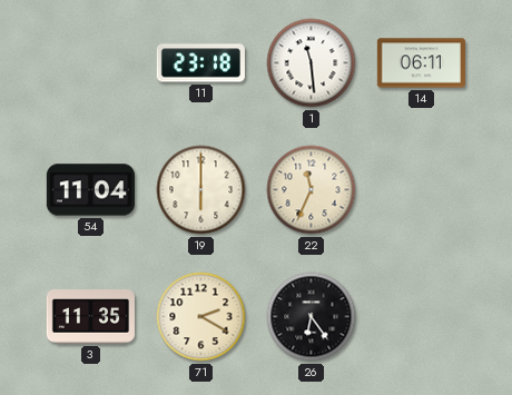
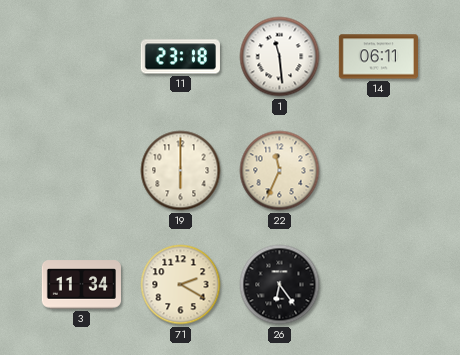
54: 11:04 -> none (90, 190)
3: 11:35 -> 11:34 (81, 285)
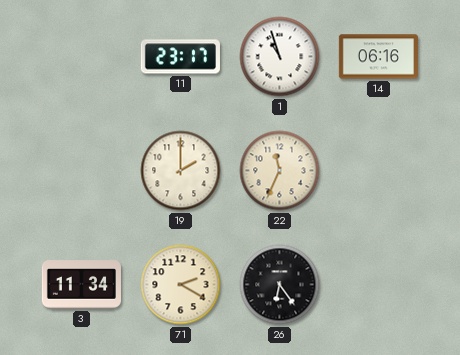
11: 23:18 -> 23:17 (180, 57)
1: 11:29 -> 10:57 (280, 57)
14: 06:11 -> 06:16 (378, 57)
19: 6:00 -> 2:00 (181, 171)
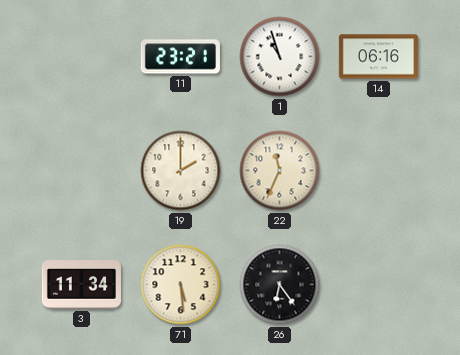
11: 23:17 -> 23:21 (180, 57)
71: 2:20 -> 5:29 (181, 285)
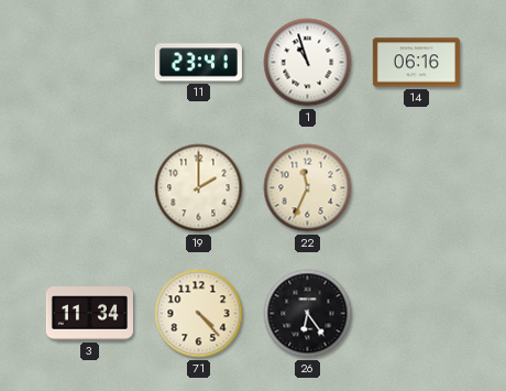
11: 23:21 -> 23:41 (198, 63)
71: 5:29 -> 4:23 (199, 314)
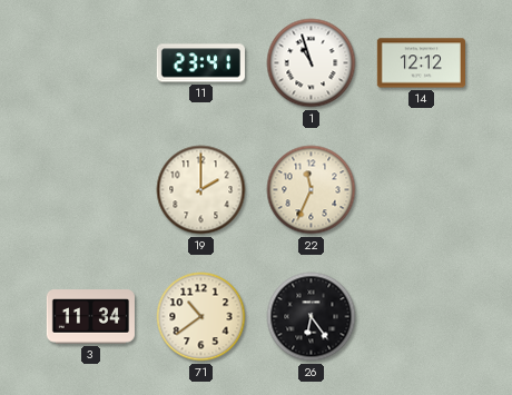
14: 06:16 -> 12:12 (421, 63)
71: 4:23 -> 10:39 (201, 317)
